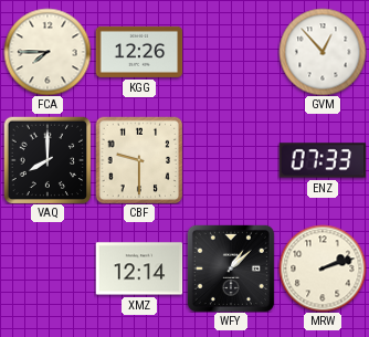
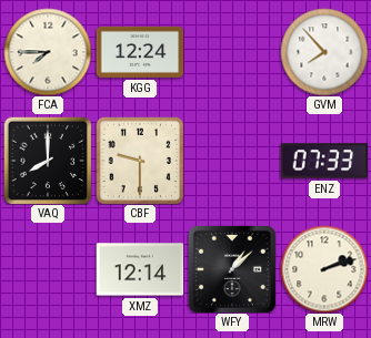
KGG: 12:26 -> 12:24 (140, 52)
GVM: 12:53 -> 7:53 (324, 52)
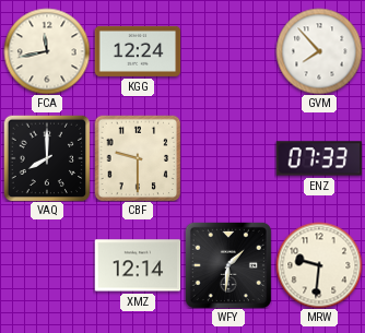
FCA: 7:45 -> 11:43 (47, 51)
WFY: 1:08 -> 1:31 (228, 265)
MRW: 2:12 -> 9:31 (319, 265)
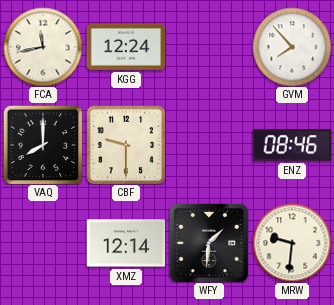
ENZ: 07:33 -> 08:46 (292, 145)
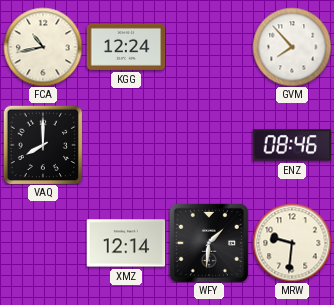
FCA: 11:43 -> 10:43 (43, 47)
CBF: 9:30 -> none (126, 145)
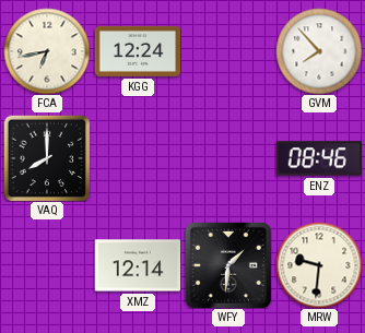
FCA: 10:43 -> 6:43 (47, 51)
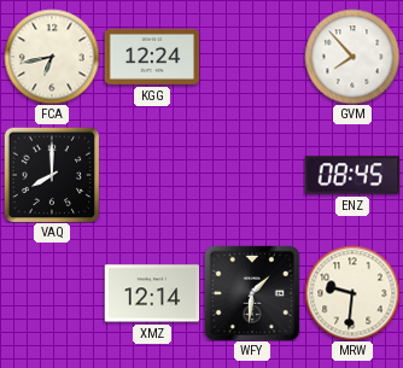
ENZ: 08:46 -> 08:45 (352, 175)
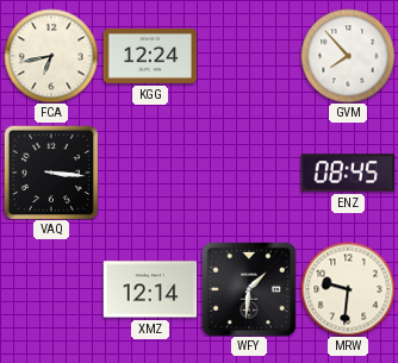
VAQ: 8:00 -> 3:16 (51, 173)
